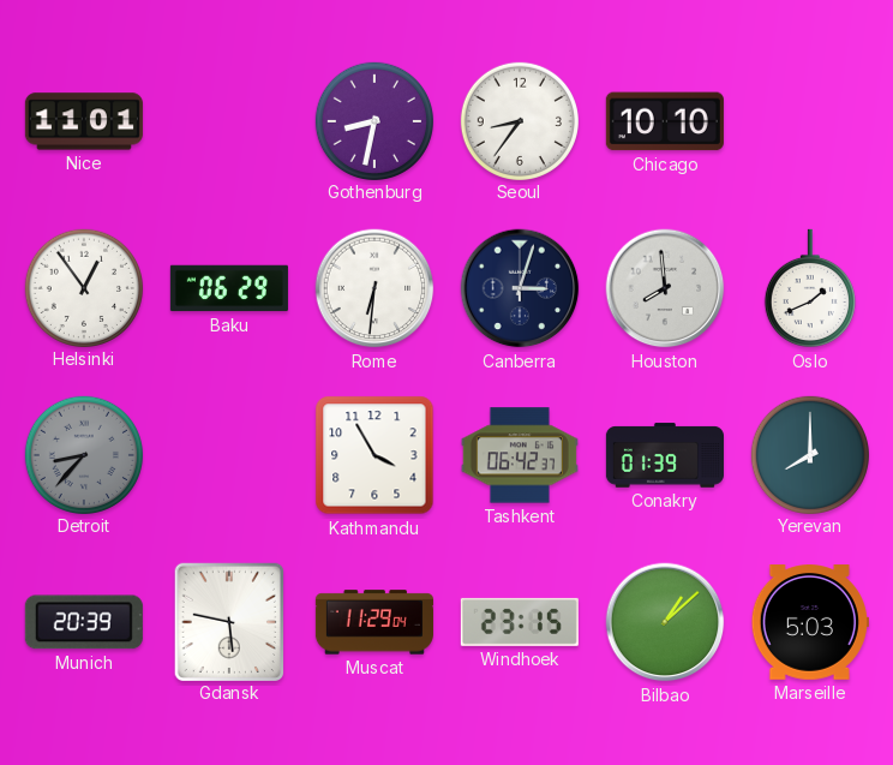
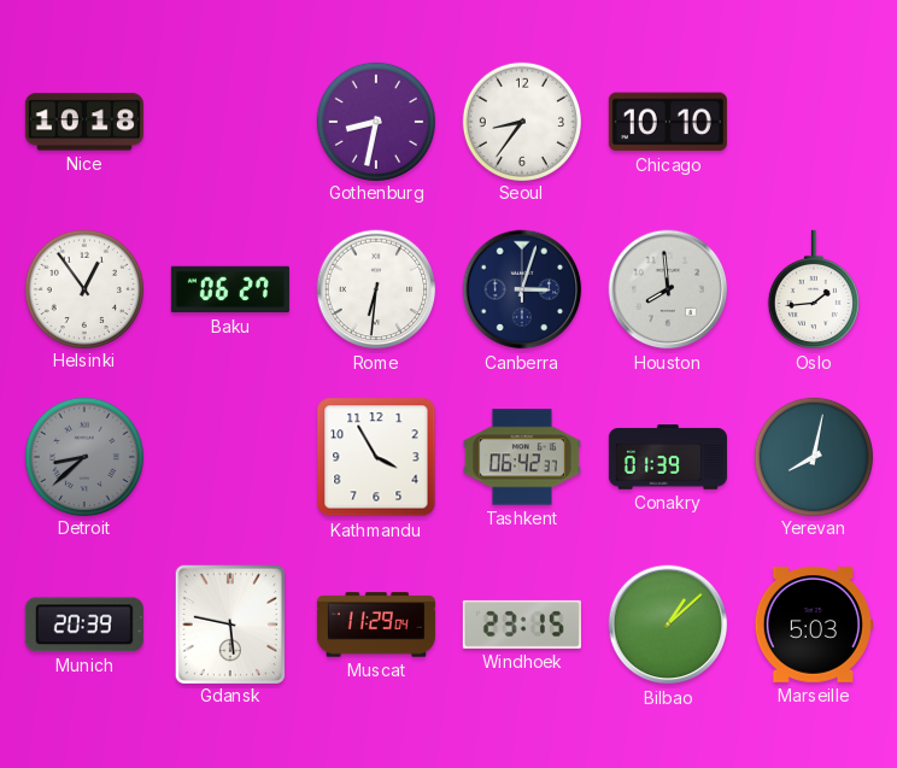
Nice: 11:01 -> 10:18 (84, 122)
Baku: 06:29 -> 06:27 (230, 289)
Oslo: 1:41 -> 1:44 (814, 289)
Detroit: 8:37 -> 8:38 (83, 456)
Yerevan: 8:00 -> 8:02 (813, 456)
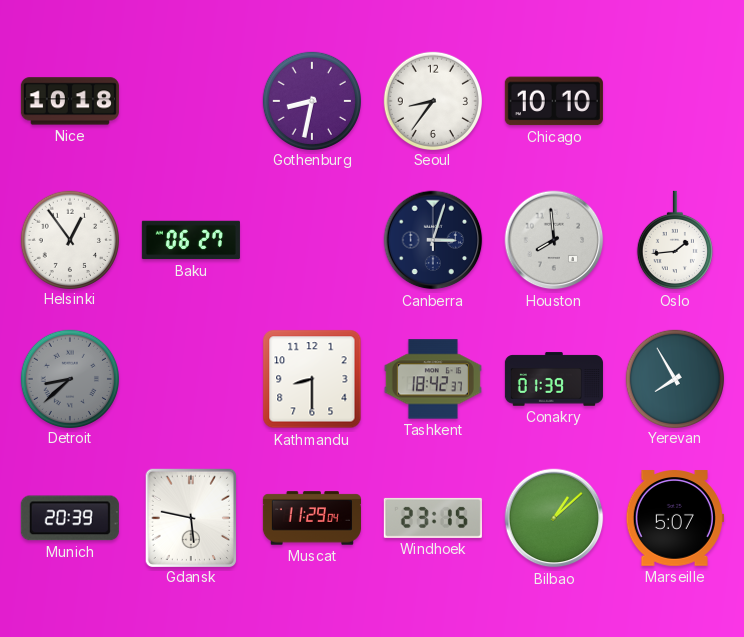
Rome: 6:31 -> none (376, 289)
Kathmandu: 3:55 -> 8:30 (312, 379)
Tashkent: 06:42 -> 18:42 (433, 379)
Yerevan: 8:02 -> 7:55 (674, 378)
Marseille: 5:03 -> 5:07 (675, 518)
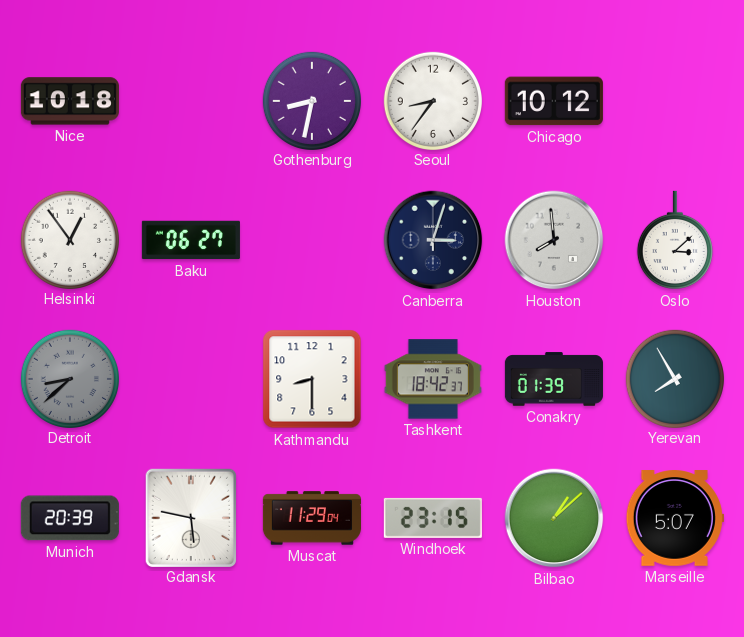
Chicago: 10:10 -> 10:12 (554, 101)
Oslo: 1:44 -> 3:08 (675, 240)
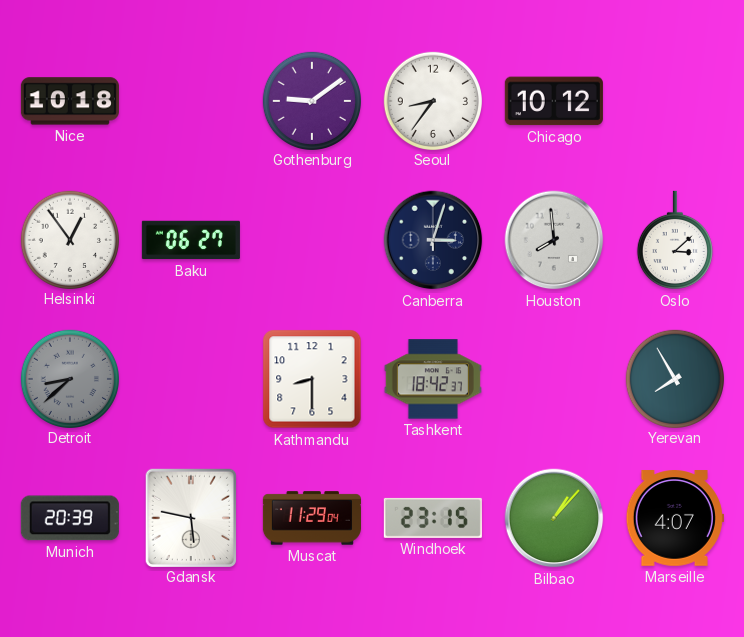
Gothenburg: 8:32 -> 9:09 (311, 100)
Conakry: 01:39 -> none (554, 379)
Bilbao: 1:08 -> 1:07 (554, 518)
Marseille: 5:07 -> 4:07 (675, 518)
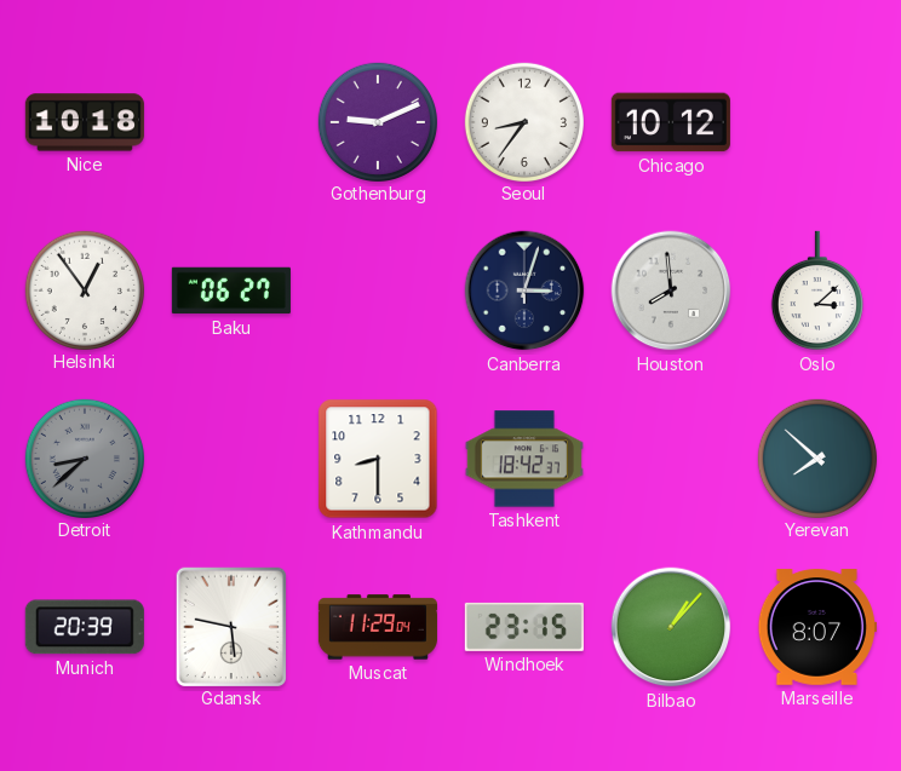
Gothenburg: 9:09 -> 9:11 (377, 121)
Yerevan: 7:55 -> 7:52 (816, 458)
Marseille: 4:07 -> 8:07 (817, 627)
